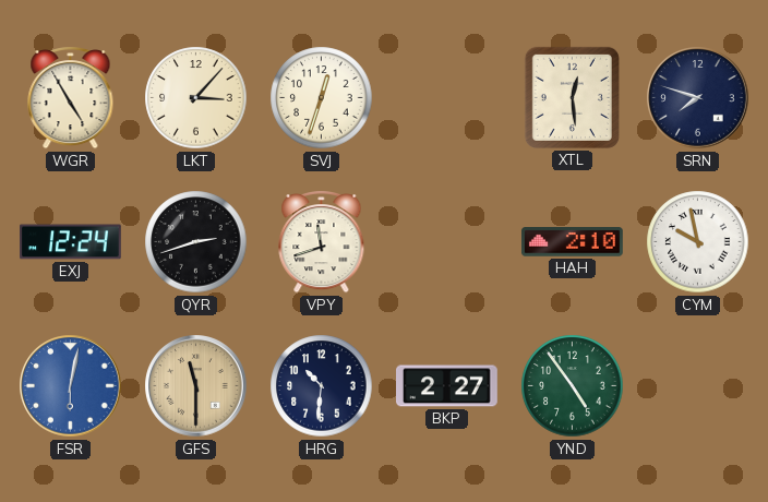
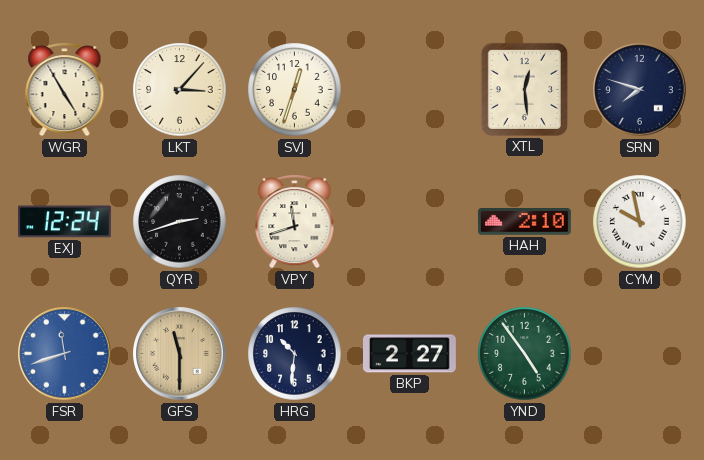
FSR: 6:02 -> 11:42 (65, 354)
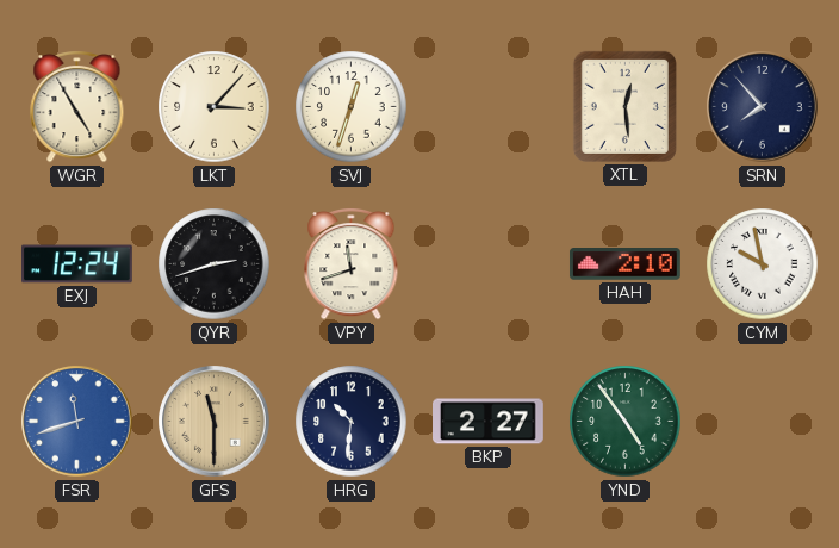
SRN: 7:48 -> 7:53 (763, 107)
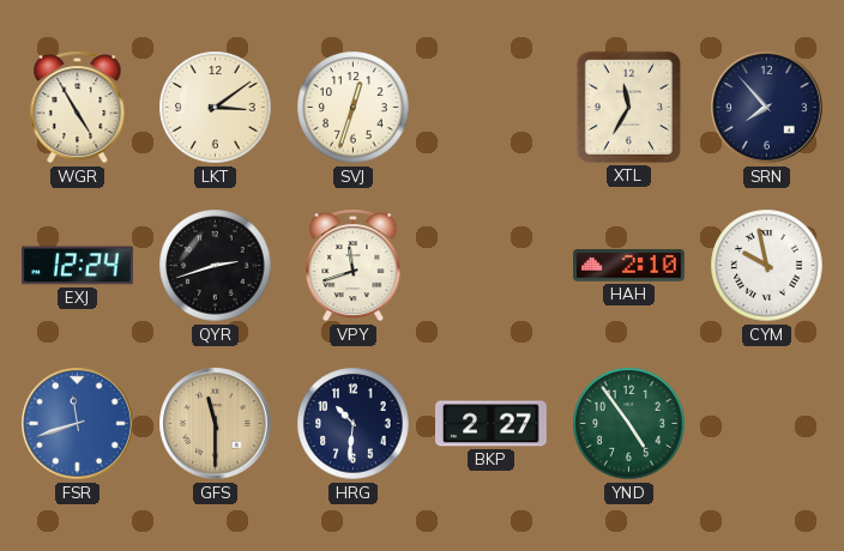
LKT: 3:07 -> 3:09 (216, 108)
XTL: 12:29 -> 11:35 (628, 107)
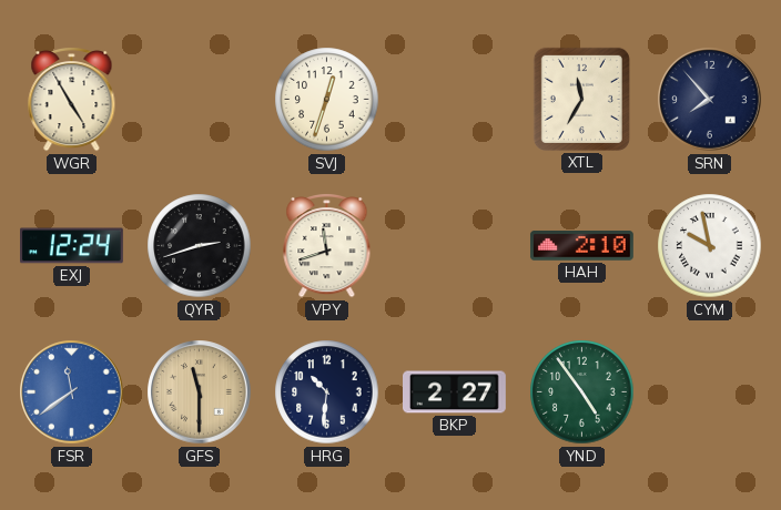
LKT: 3:09 -> none (216, 108)
FSR: 11:42 -> 11:39 (72, 392)
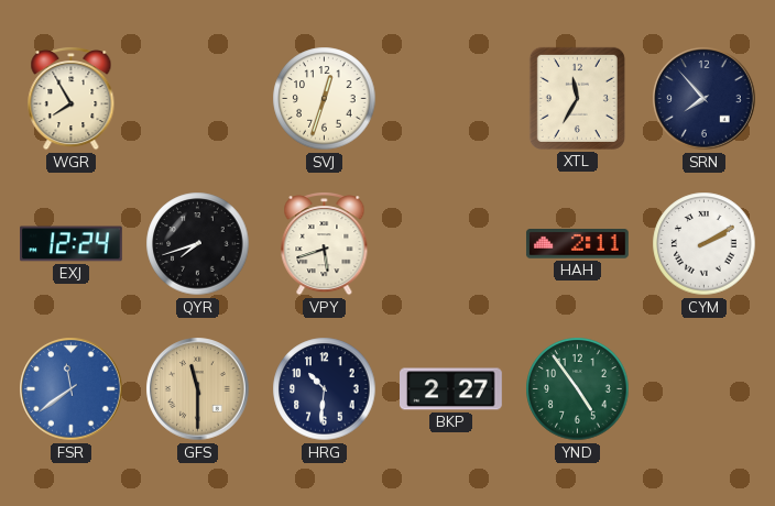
WGR: 4:55 -> 7:55 (72, 99)
QYR: 2:42 -> 7:42 (198, 244)
VPY: 11:42 -> 5:42 (325, 244)
HAH: 2:10 -> 2:11 (577, 244)
CYM: 9:58 -> 2:10 (705, 244)
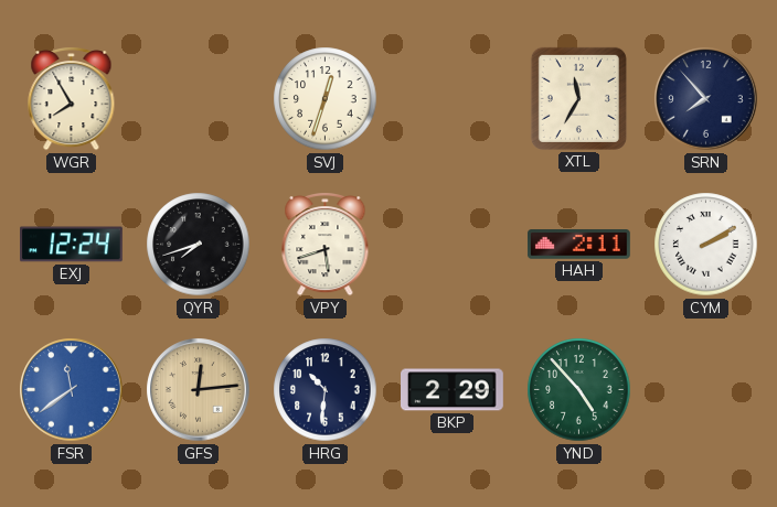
GFS: 11:30 -> 12:14 (199, 390)
BKP: 2:27 -> 2:29 (453, 390)
YND: 4:54 -> 4:53 (579, 390)
